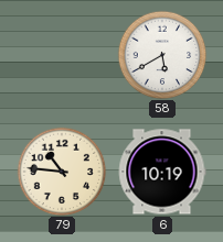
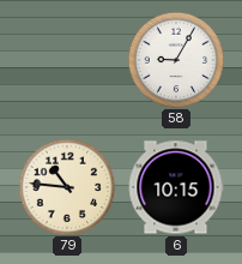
58: 5:40 -> 9:05 (176, 60)
6: 10:19 -> 10:15 (176, 187)
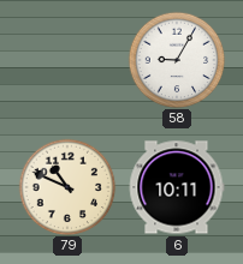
79: 10:46 -> 10:49 (67, 187)
6: 10:15 -> 10:11 (177, 187)
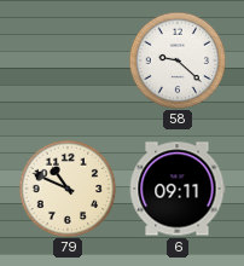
58: 9:05 -> 9:22 (178, 60)
6: 10:11 -> 09:11 (178, 189)
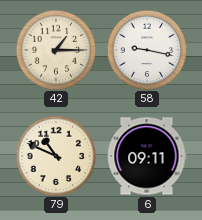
42: none -> 1:15 (56, 50)
58: 9:22 -> 9:17 (147, 50)
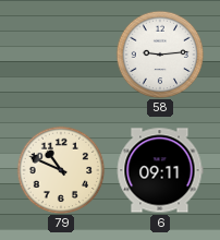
42: 1:15 -> none (56, 50)
58: 9:17 -> 9:14 (160, 55)
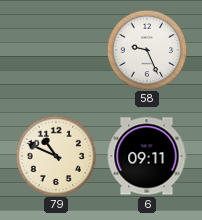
58: 9:14 -> 9:26 (147, 50)
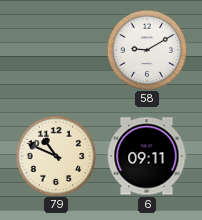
58: 9:26 -> 9:10 (147, 50)
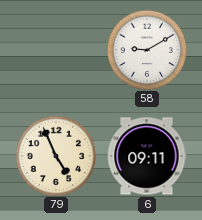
79: 10:49 -> 4:56 (56, 156)
